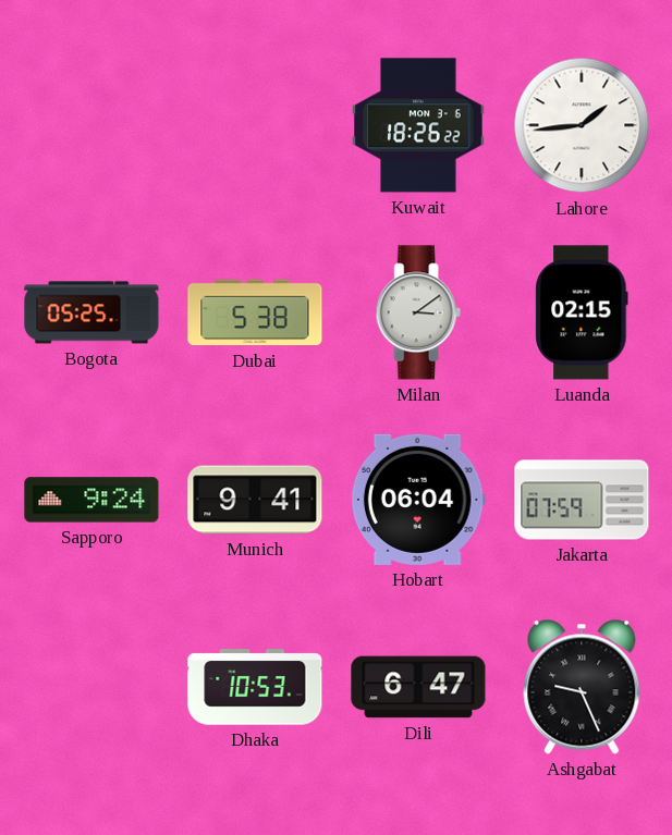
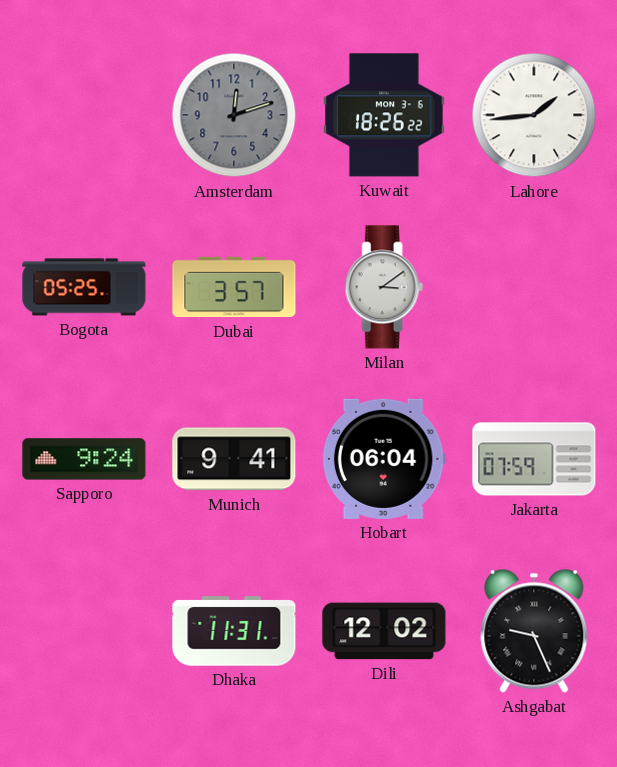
Amsterdam: none -> 12:12 (234, 115)
Dubai: 5:38 -> 3:57 (234, 287)
Luanda: 02:15 -> none (582, 312)
Dhaka: 10:53 -> 11:31 (234, 631)
Dili: 6:47 -> 12:02 (384, 631)
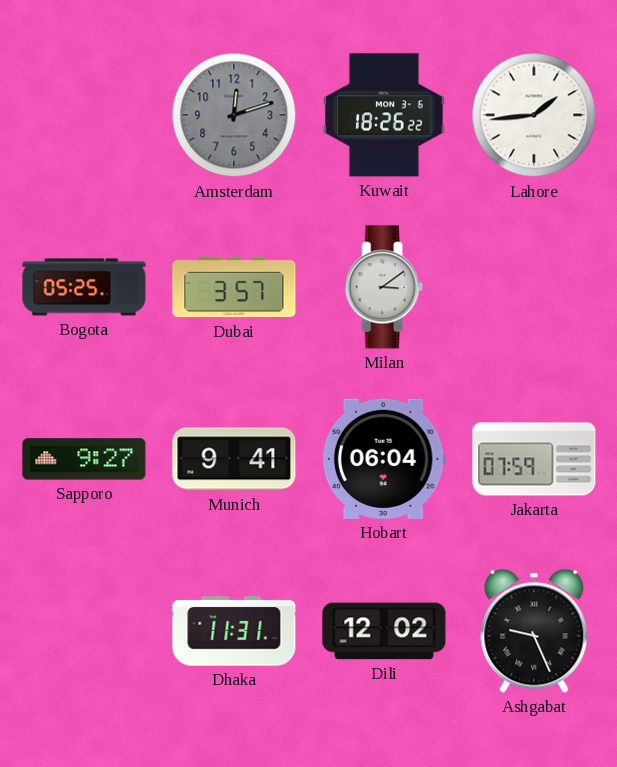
Sapporo: 9:24 -> 9:27 (84, 459)
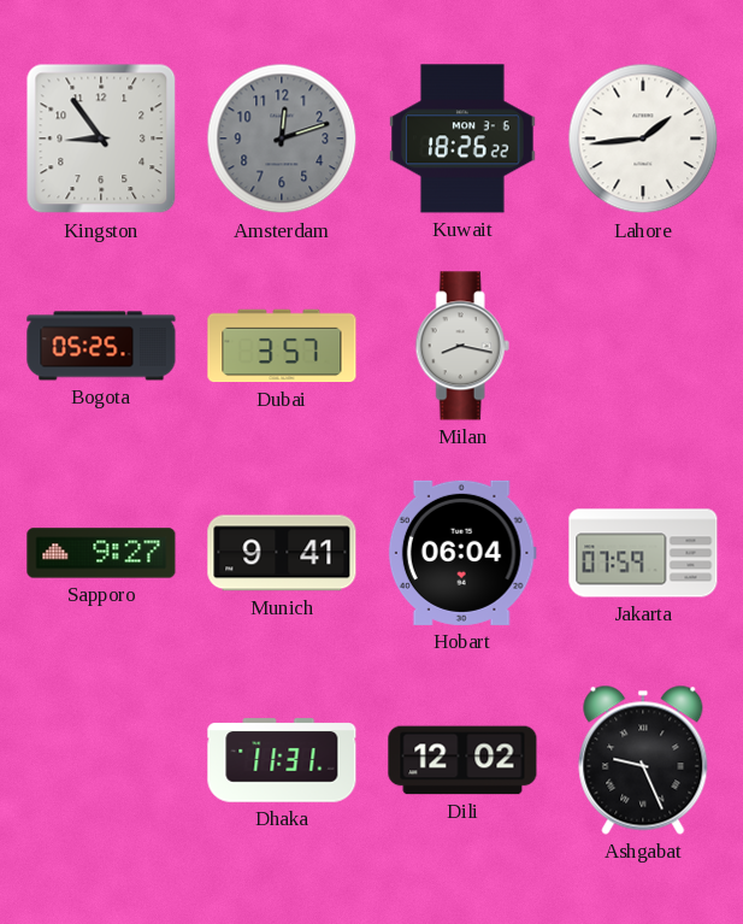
Kingston: none -> 8:54 (101, 139)
Milan: 3:09 -> 8:17 (462, 346)
